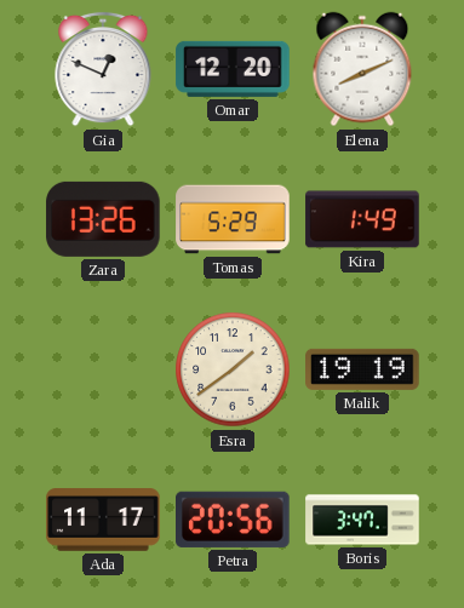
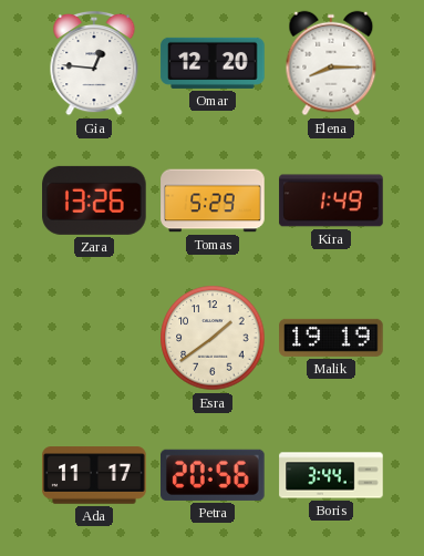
Gia: 12:49 -> 12:46 (94, 63)
Elena: 8:11 -> 8:15 (331, 63)
Boris: 3:47 -> 3:44 (331, 475)
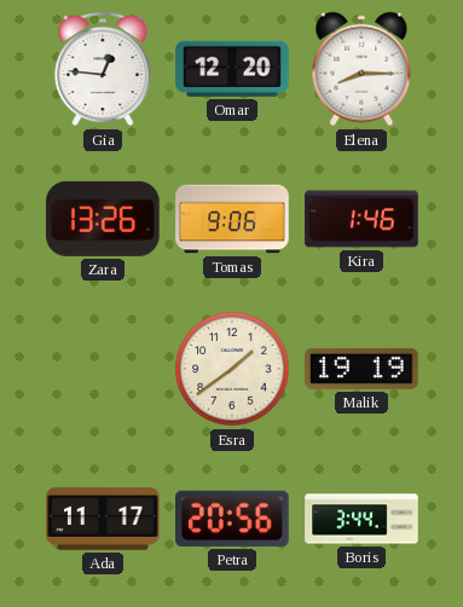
Tomas: 5:29 -> 9:06 (232, 219)
Kira: 1:49 -> 1:46 (361, 219)
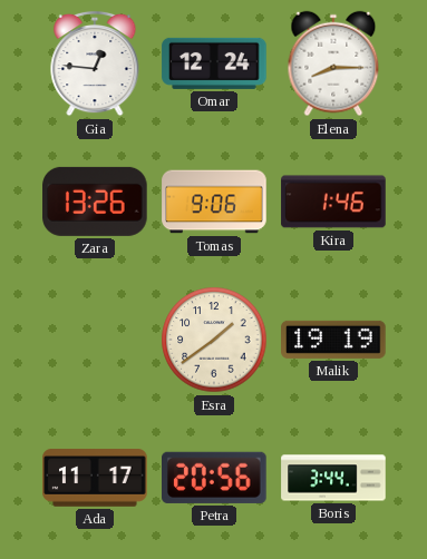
Omar: 12:20 -> 12:24 (214, 63)
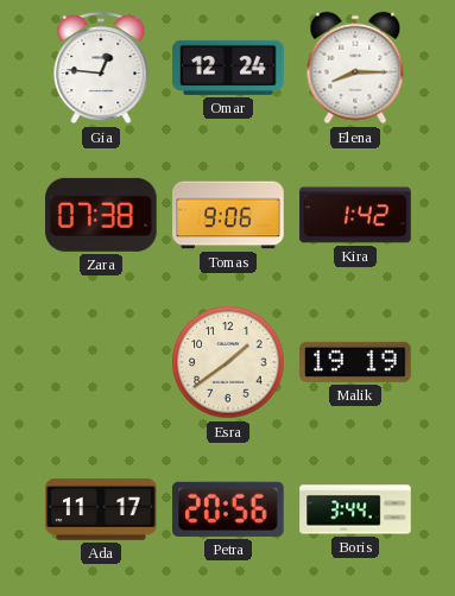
Zara: 13:26 -> 07:38 (101, 215)
Kira: 1:46 -> 1:42 (355, 215)
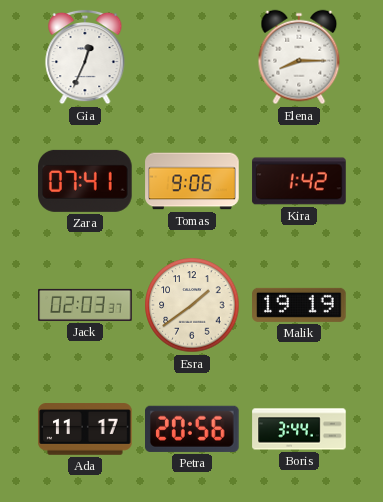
Gia: 12:46 -> 12:34 (85, 57)
Omar: 12:24 -> none (228, 68)
Zara: 07:38 -> 07:41 (85, 181)
Jack: none -> 02:03 (85, 305)
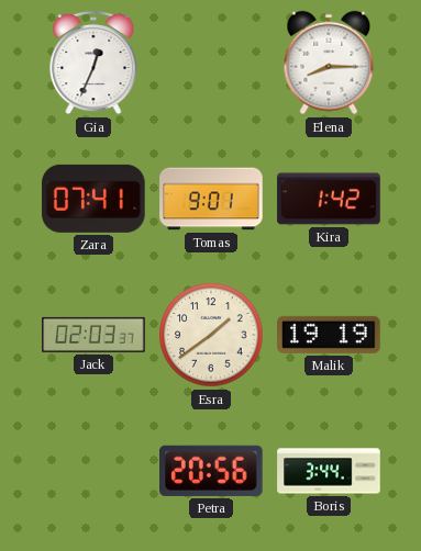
Tomas: 9:06 -> 9:01 (211, 199)
Ada: 11:17 -> none (85, 429)
